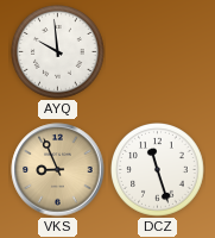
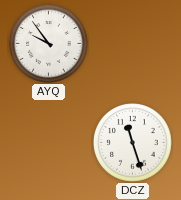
AYQ: 9:59 -> 9:54 (49, 44)
VKS: 8:56 -> none (58, 170)
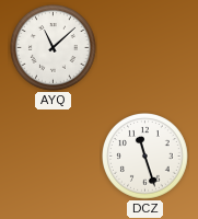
AYQ: 9:54 -> 11:08 (54, 48)
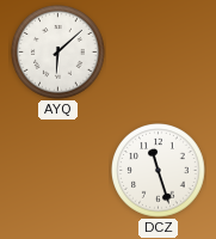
AYQ: 11:08 -> 6:08 (58, 53)
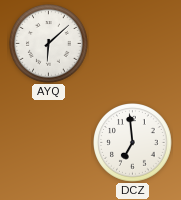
DCZ: 11:27 -> 6:59 (133, 143)
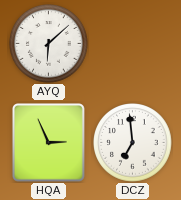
HQA: none -> 2:56 (49, 143)
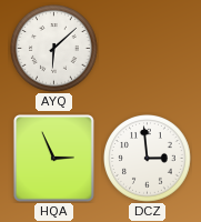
DCZ: 6:59 -> 2:59 (148, 159)
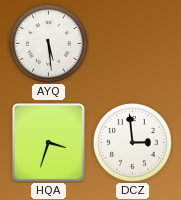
AYQ: 6:08 -> 5:29 (49, 44)
HQA: 2:56 -> 3:33 (49, 143)
